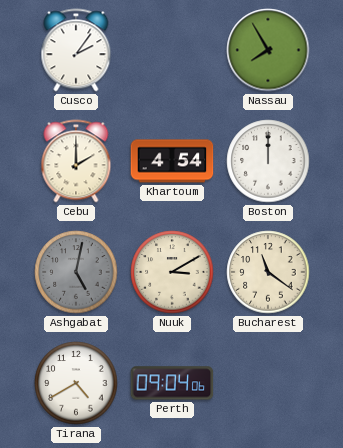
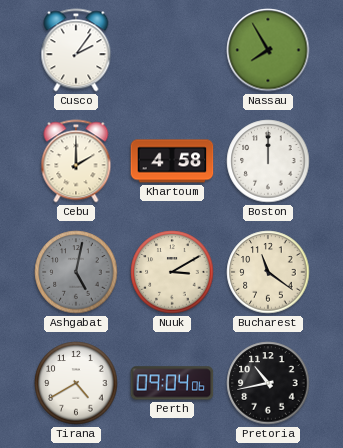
Khartoum: 4:54 -> 4:58 (172, 161)
Pretoria: none -> 10:43 (268, 383)
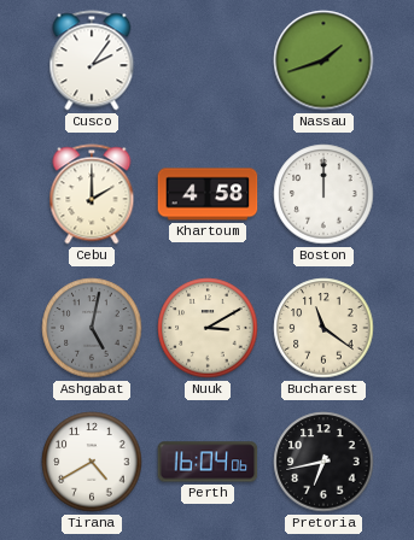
Nassau: 7:55 -> 1:42 (323, 60)
Perth: 09:04 -> 16:04 (208, 462)
Pretoria: 10:43 -> 6:43 (323, 462)
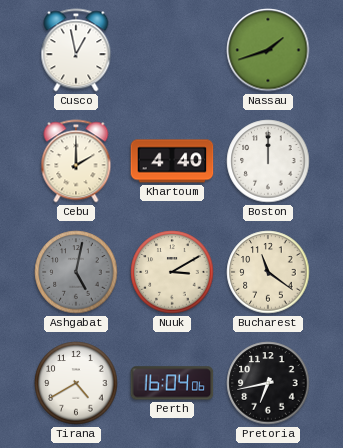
Cusco: 2:06 -> 12:58 (76, 50)
Khartoum: 4:58 -> 4:40 (172, 161)
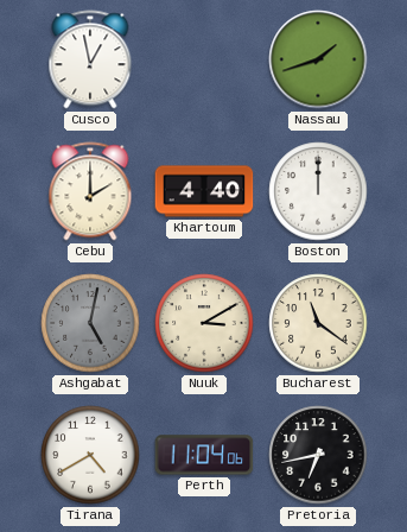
Perth: 16:04 -> 11:04 (204, 455)
